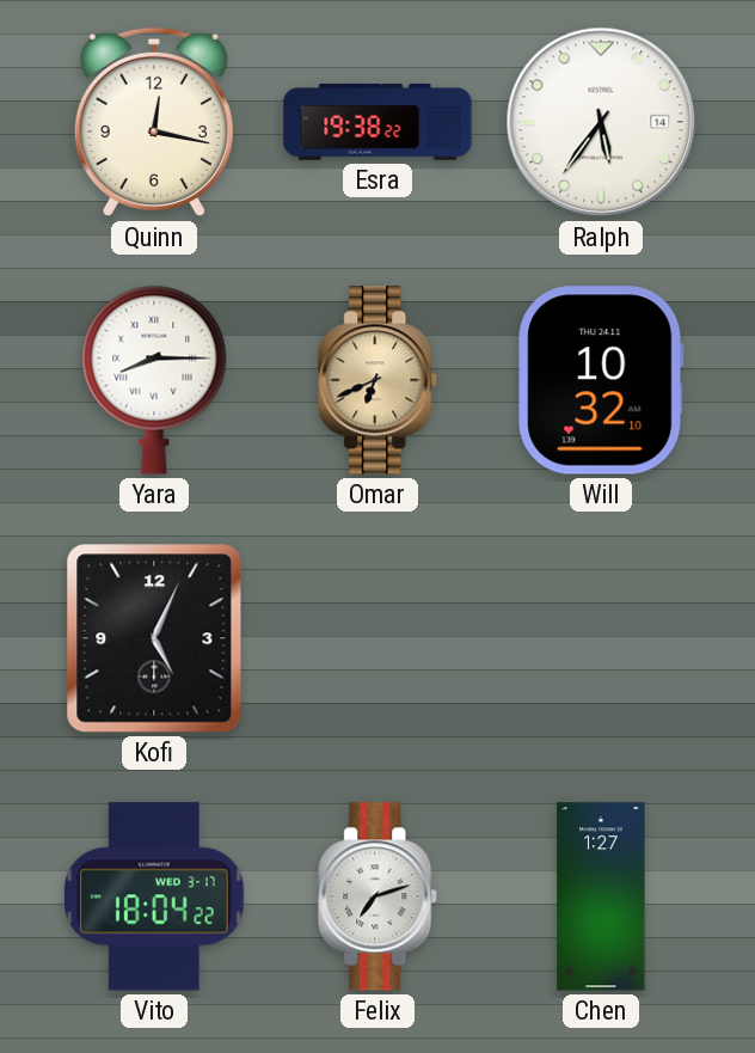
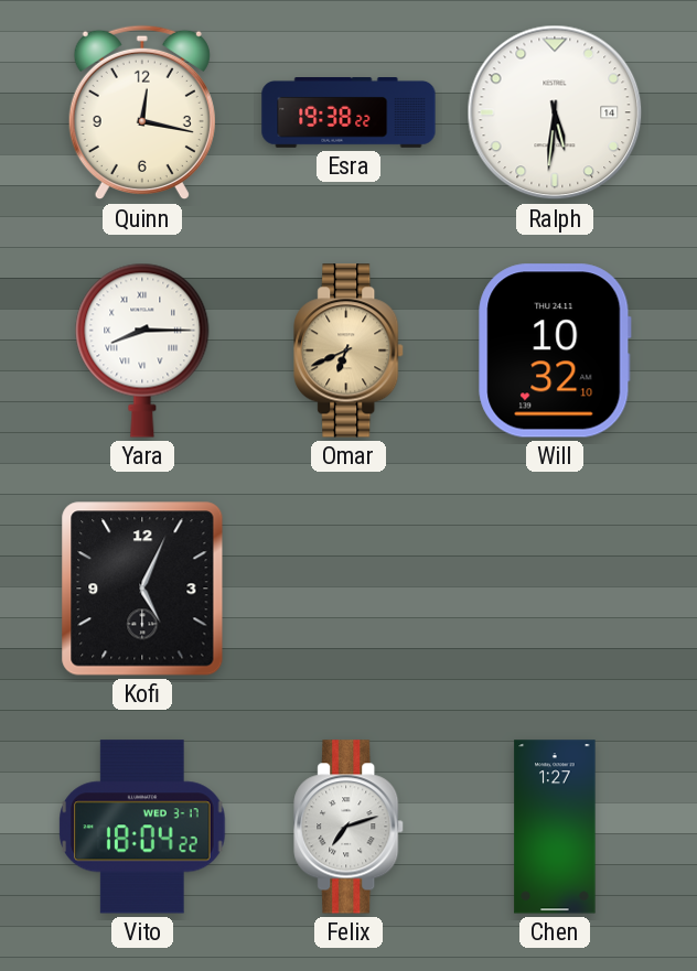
Ralph: 5:36 -> 5:31 (555, 112)
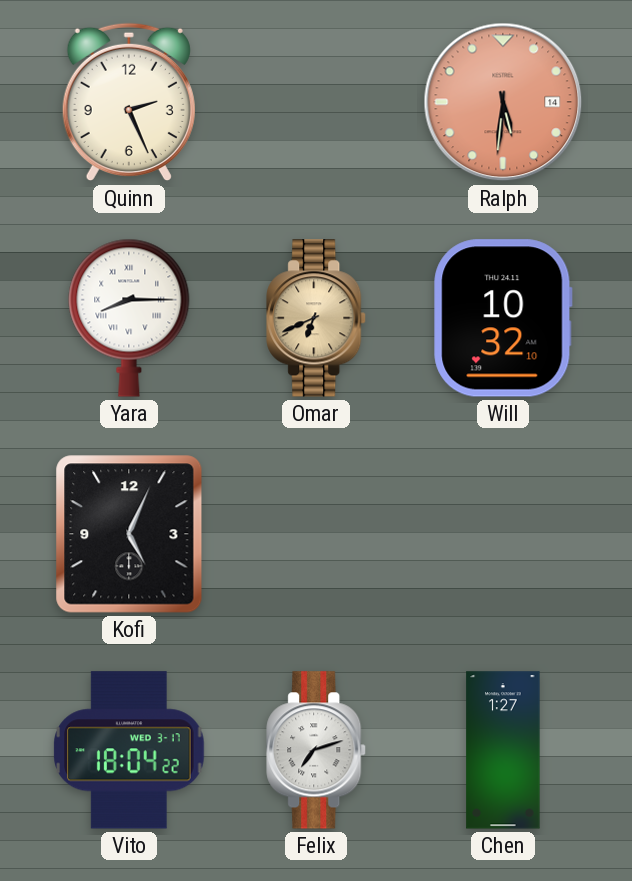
Quinn: 12:17 -> 2:26 (129, 102)
Esra: 19:38 -> none (349, 114)
Ralph dial: white -> salmon (503, 102)
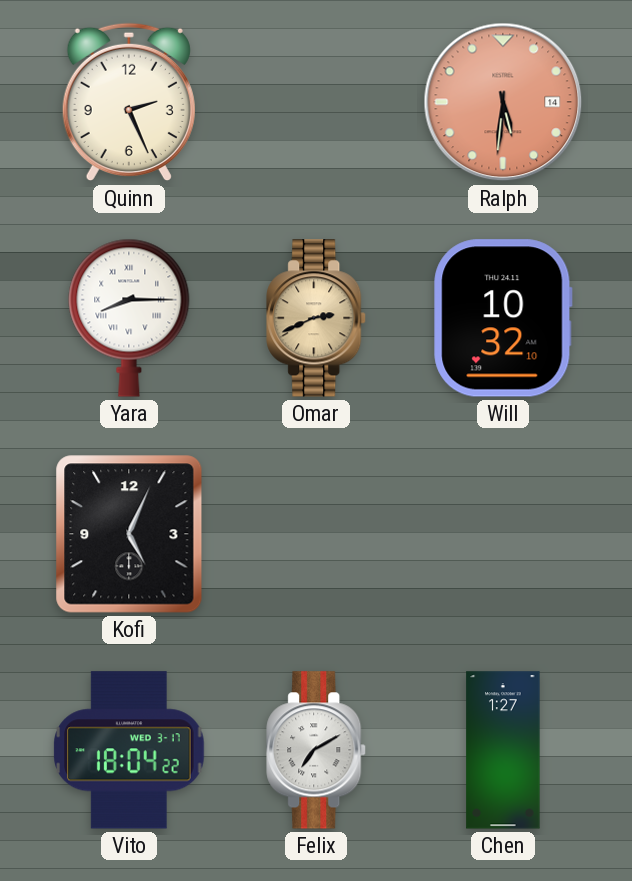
Omar: 6:41 -> 2:41 (317, 318)
Felix: 7:12 -> 7:10 (317, 750)
